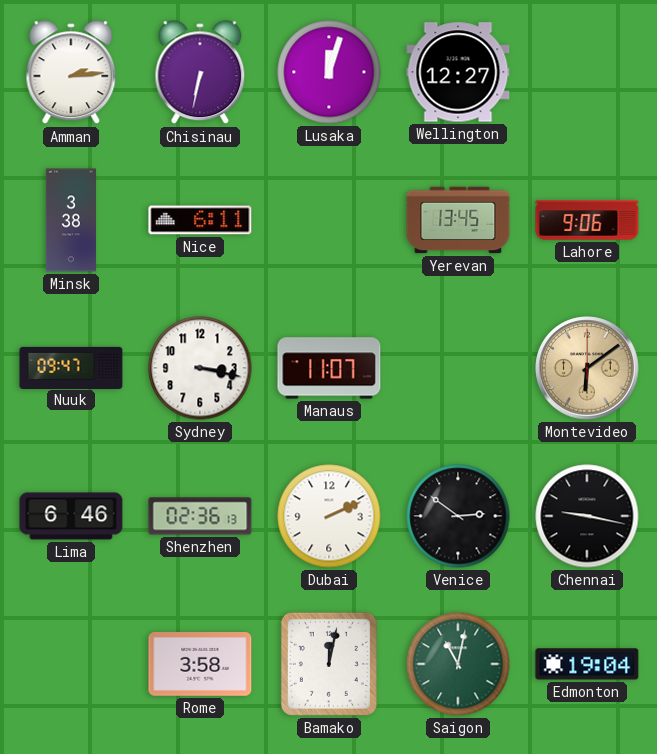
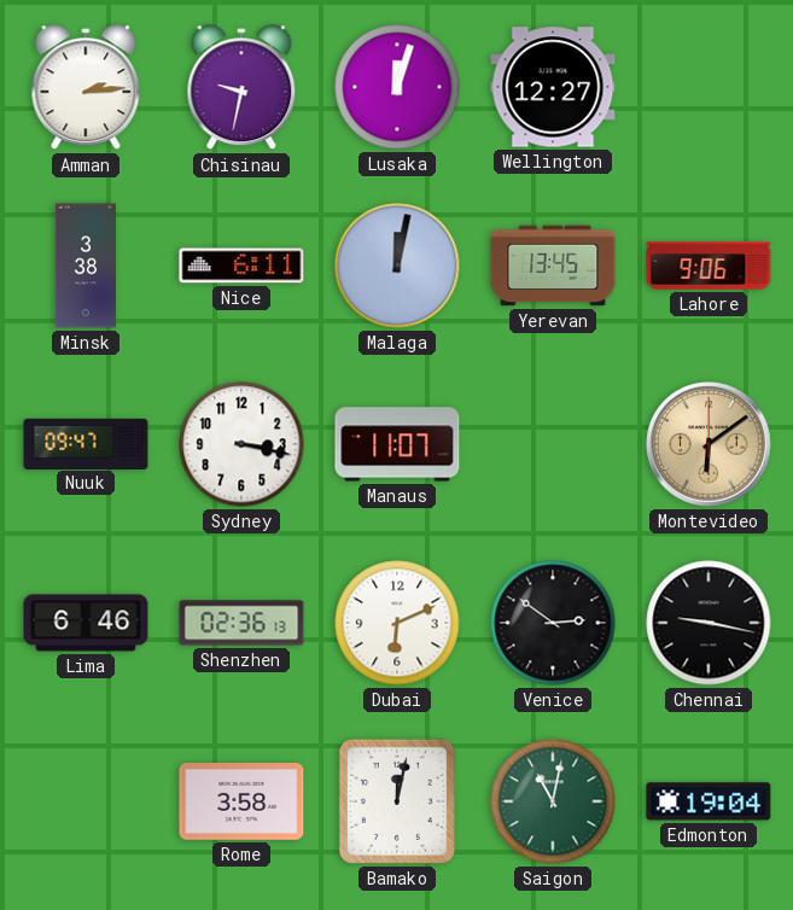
Chisinau: 6:32 -> 9:32 (241, 88)
Malaga: none -> 12:02 (397, 266)
Dubai: 2:11 -> 6:11 (397, 623)
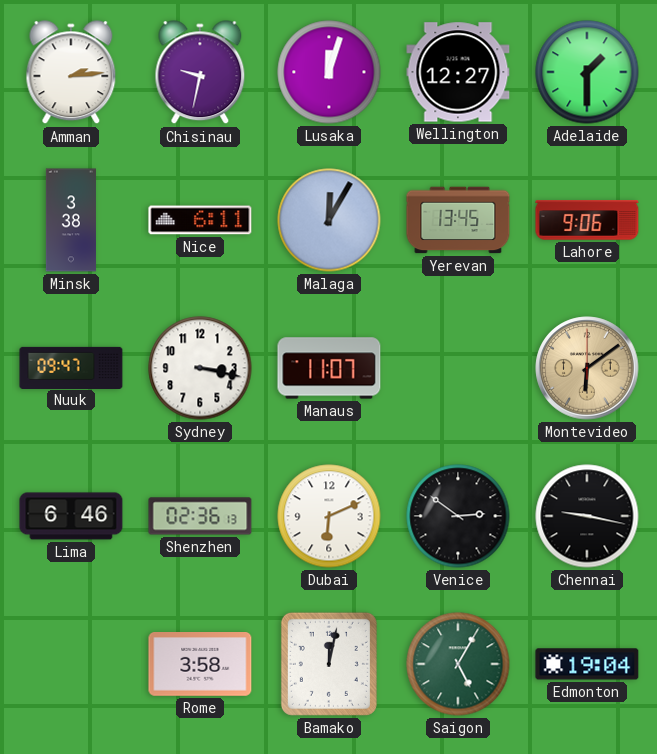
Adelaide: none -> 1:30 (587, 72)
Malaga: 12:02 -> 12:05 (329, 220)
Saigon: 11:02 -> 5:05 (458, 664)
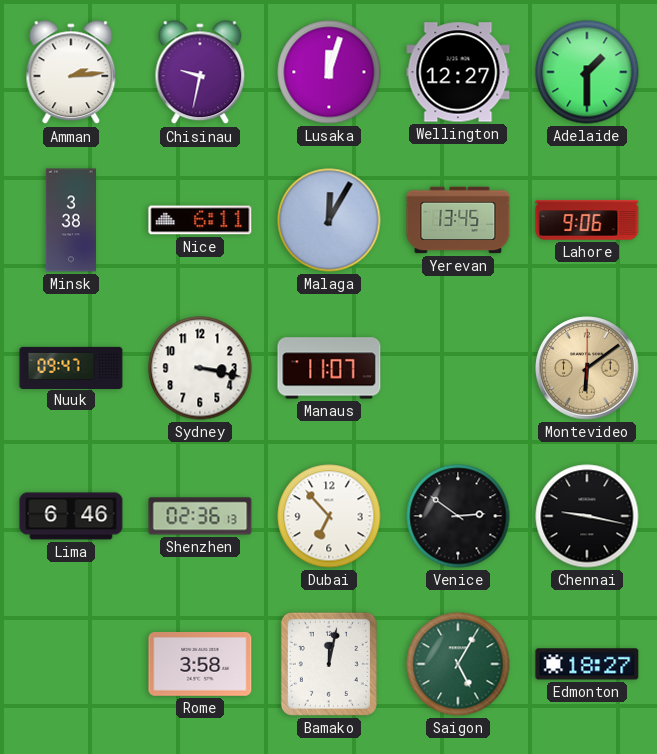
Dubai: 6:11 -> 6:53 (329, 516)
Edmonton: 19:04 -> 18:27 (587, 664)
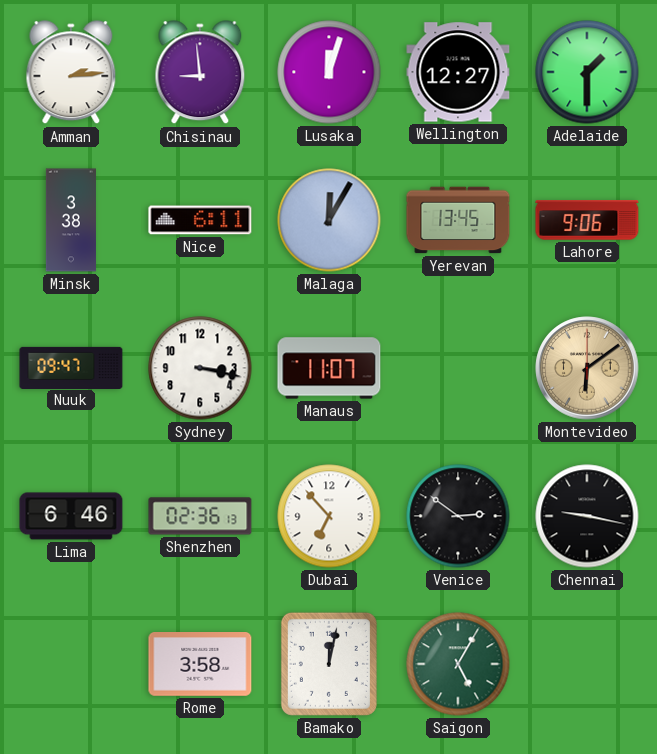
Chisinau: 9:32 -> 8:59 (200, 73)
Edmonton: 18:27 -> none (587, 664)
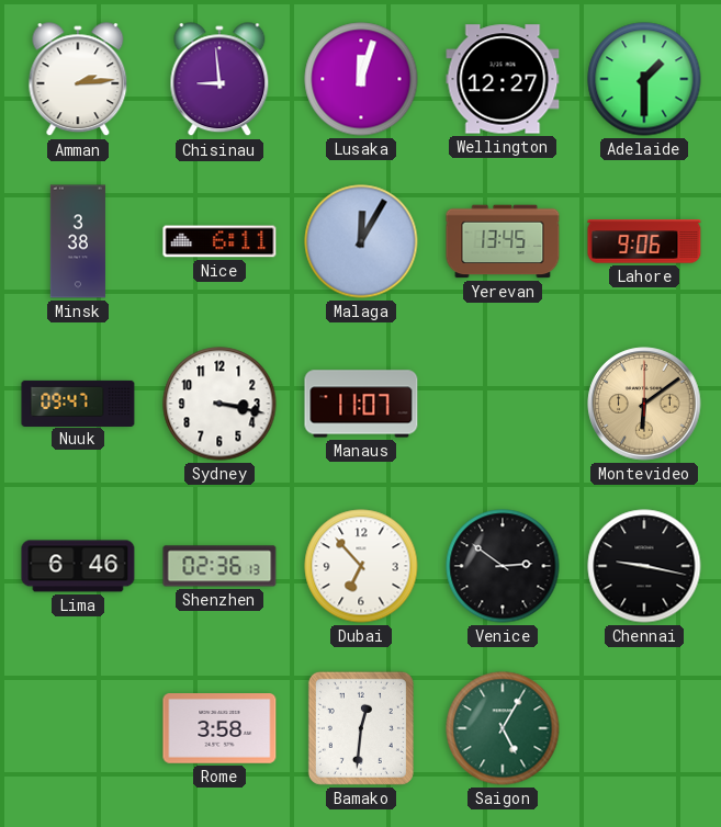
Bamako: 12:02 -> 12:31 (361, 728)
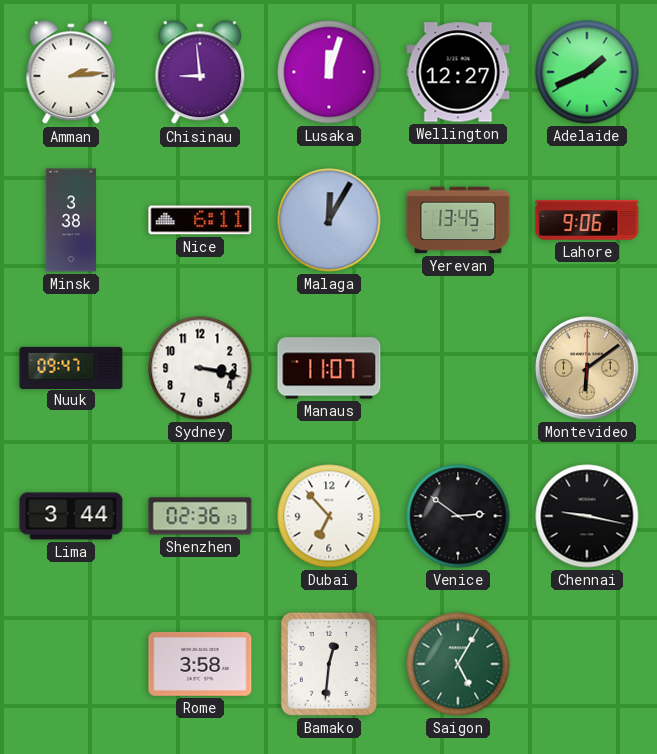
Adelaide: 1:30 -> 1:41 (587, 72)
Lima: 6:46 -> 3:44 (71, 516)
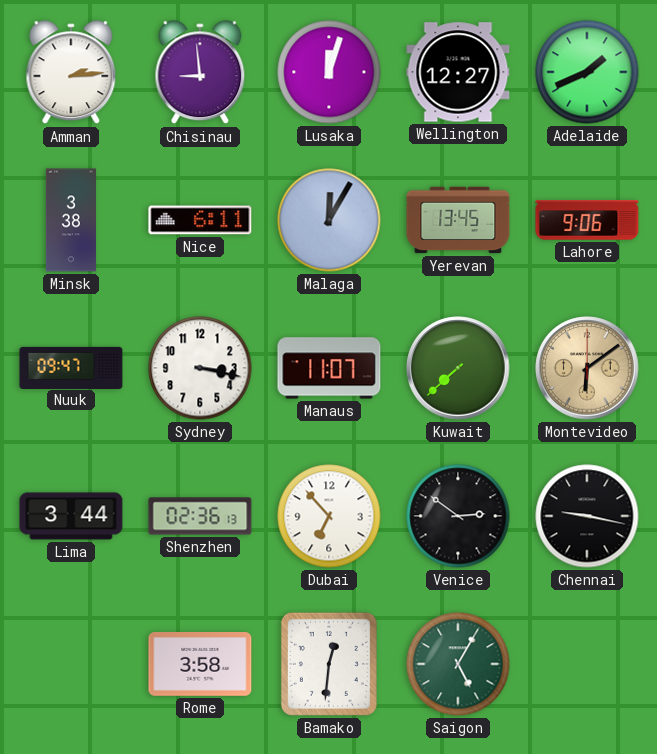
Kuwait: none -> 7:38 (458, 368)
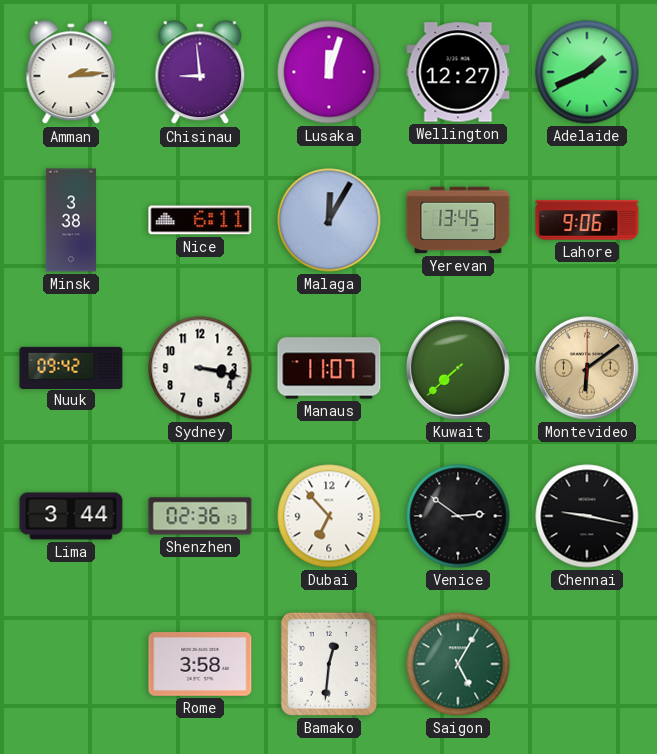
Nuuk: 09:47 -> 09:42 (71, 367)
